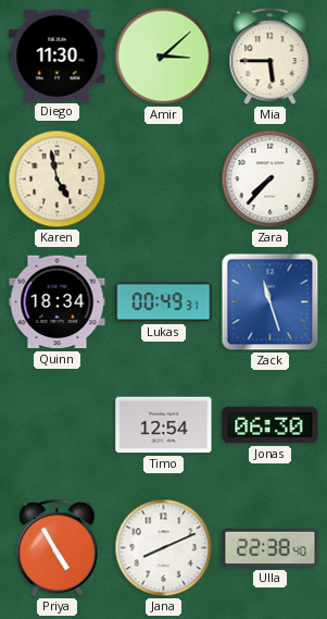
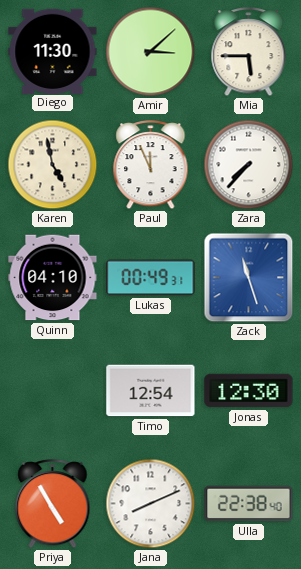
Paul: none -> 11:56 (151, 165)
Quinn: 18:34 -> 04:10 (53, 278)
Jonas: 06:30 -> 12:30 (249, 391)
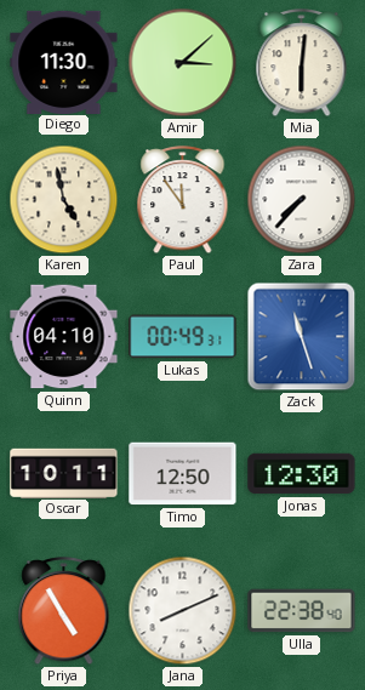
Mia: 5:45 -> 6:01 (302, 63)
Paul: 11:56 -> 11:54 (183, 200)
Oscar: none -> 10:11 (64, 473)
Timo: 12:54 -> 12:50 (183, 474)
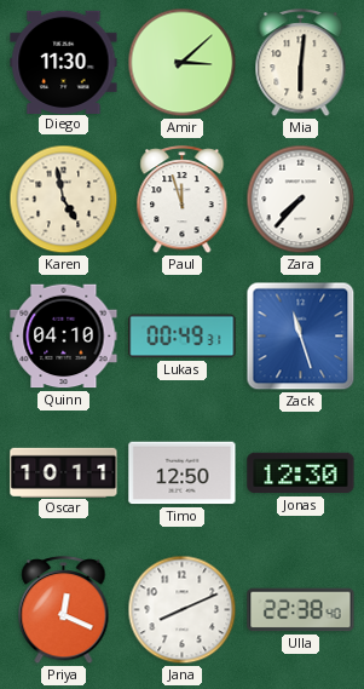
Paul: 11:54 -> 11:57 (183, 200)
Priya: 4:55 -> 12:19 (64, 610)
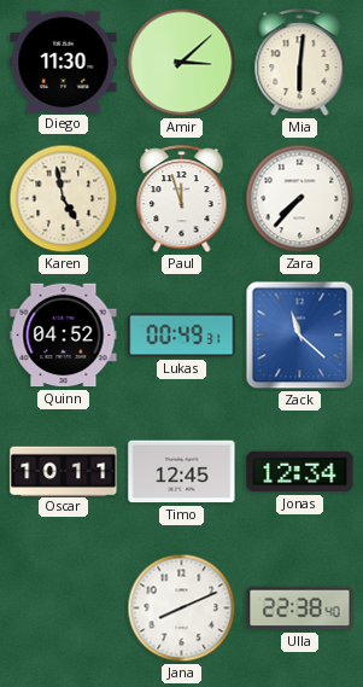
Quinn: 04:10 -> 04:52 (64, 336)
Zack: 11:27 -> 11:22 (300, 336)
Timo: 12:50 -> 12:45 (182, 472)
Jonas: 12:30 -> 12:34 (300, 472)
Priya: 12:19 -> none (64, 610)
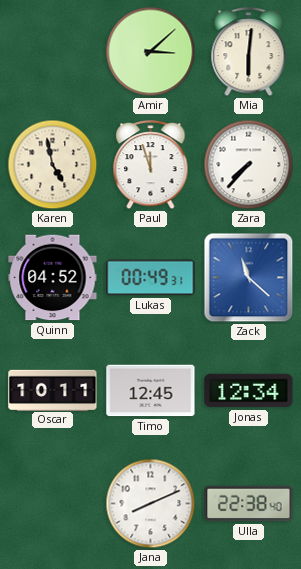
Diego: 11:30 -> none (64, 62)
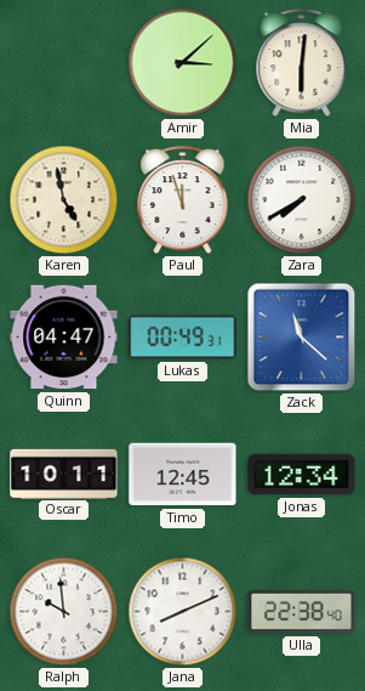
Zara: 7:37 -> 7:40 (302, 200)
Quinn: 04:52 -> 04:47 (64, 338)
Ralph: none -> 9:59 (64, 612)
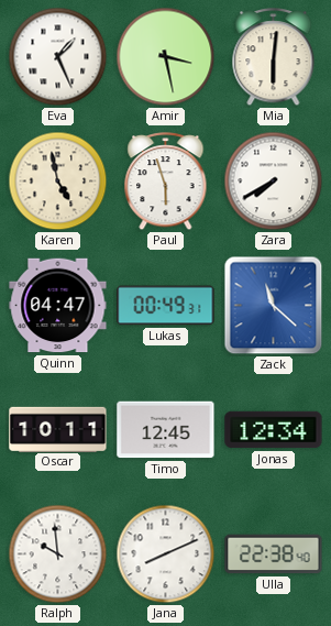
Eva: none -> 1:26 (58, 57)
Amir: 3:08 -> 3:28 (166, 57)
Paul: 11:57 -> 5:57 (166, 182)
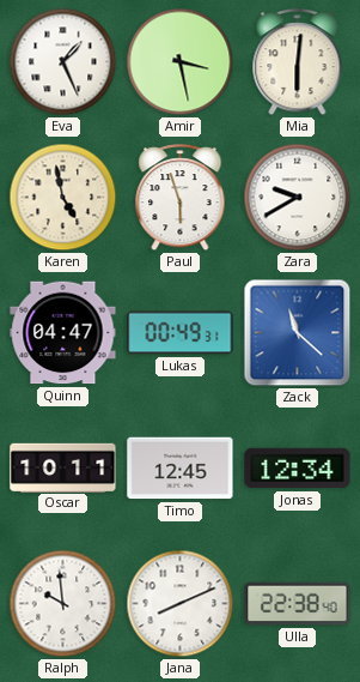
Zara: 7:40 -> 9:40 (298, 198)
